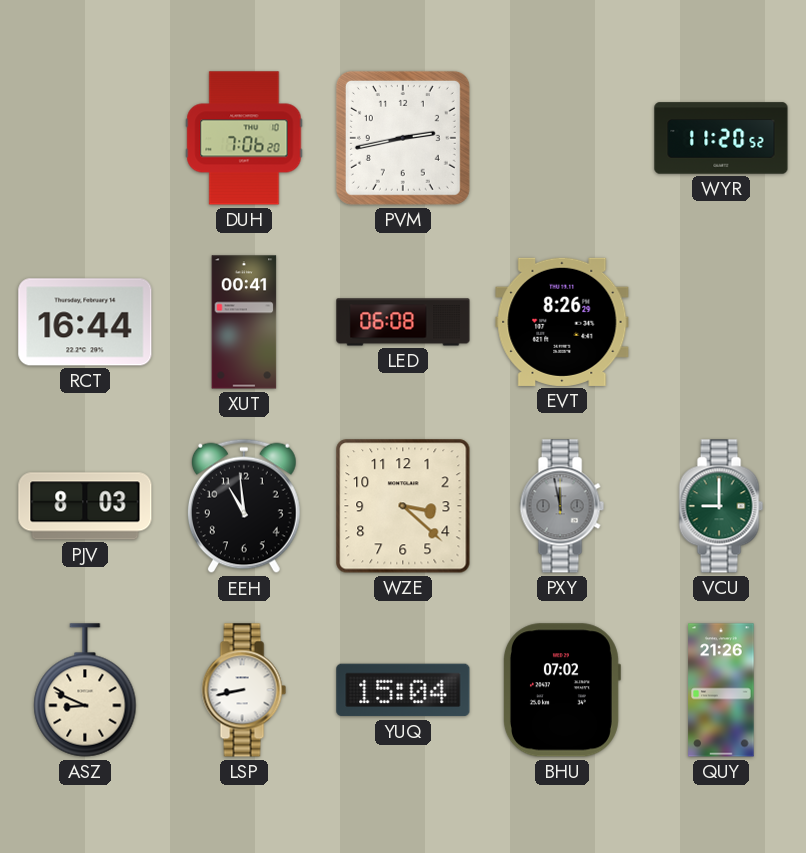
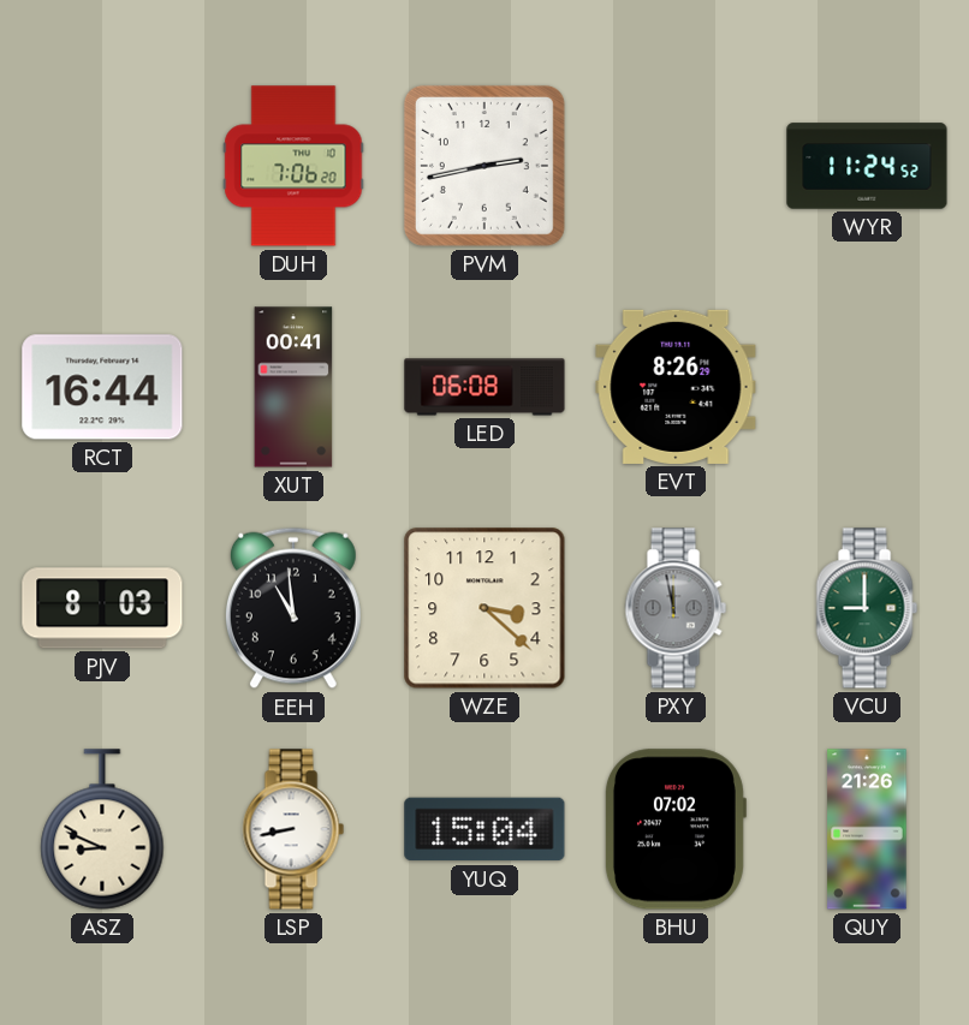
WYR: 11:20 -> 11:24 (867, 166)
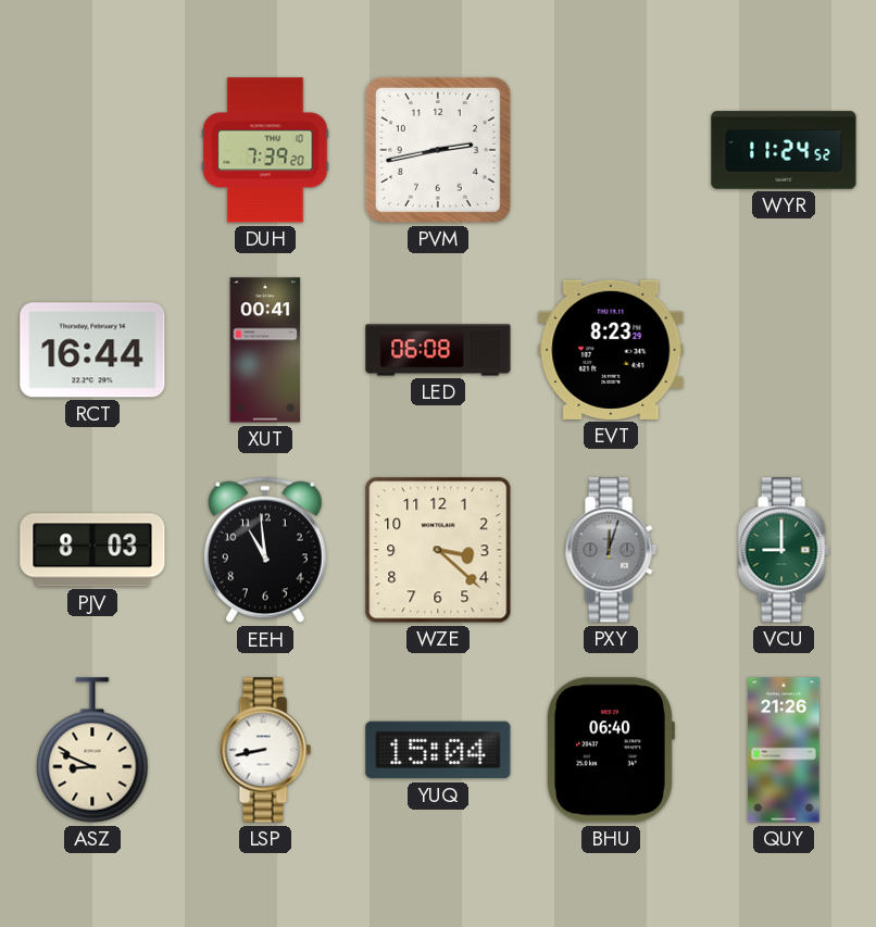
DUH: 7:06 -> 7:39 (265, 150)
EVT: 8:26 -> 8:23 (611, 350)
PXY: 11:58 -> 12:03 (611, 550)
BHU: 07:02 -> 06:40 (610, 750)
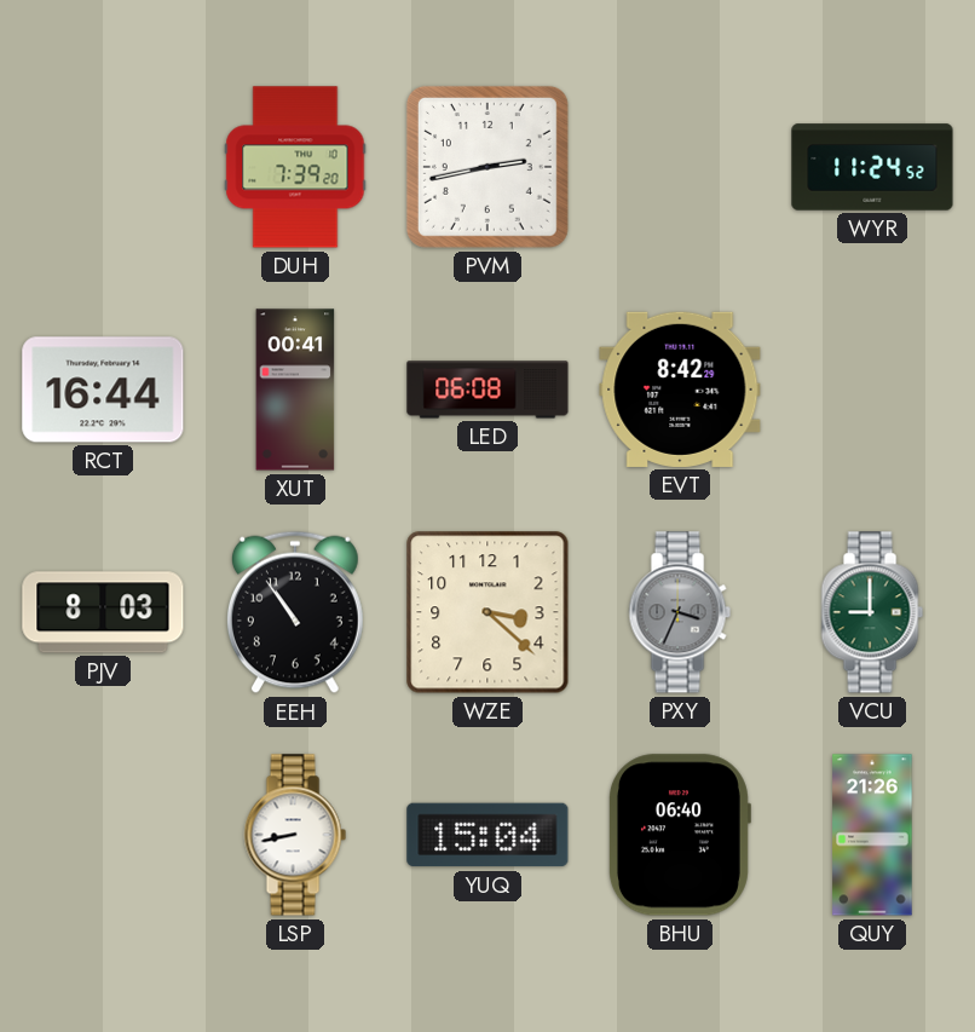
EVT: 8:23 -> 8:42 (680, 390)
EEH: 10:59 -> 10:54 (295, 612)
PXY: 12:03 -> 3:34 (680, 612)
ASZ: 8:49 -> none (92, 750)
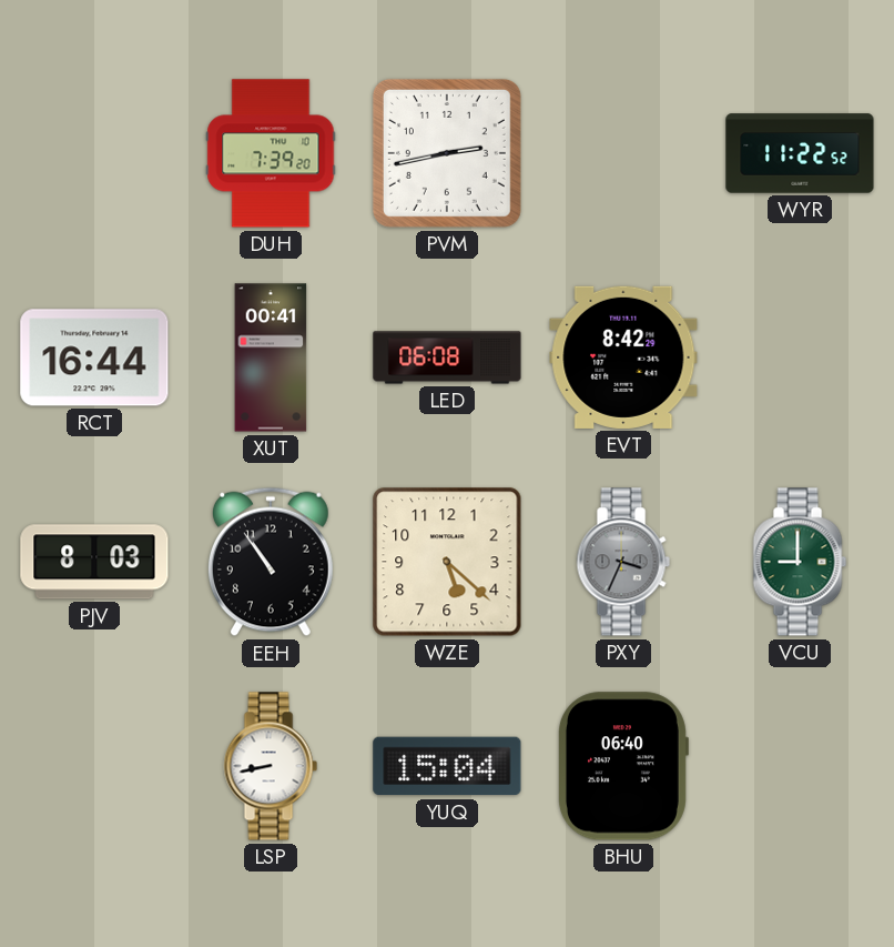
WYR: 11:24 -> 11:22 (800, 153)
WZE: 3:22 -> 5:22 (447, 562)
QUY: 21:26 -> none (872, 835)
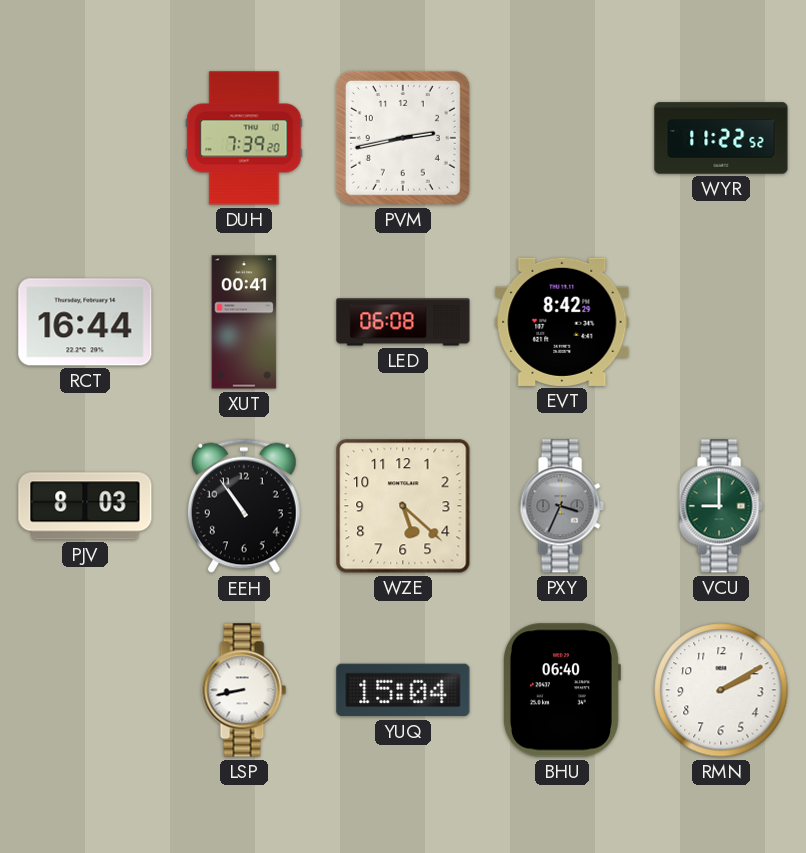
RMN: none -> 2:10 (721, 690)
